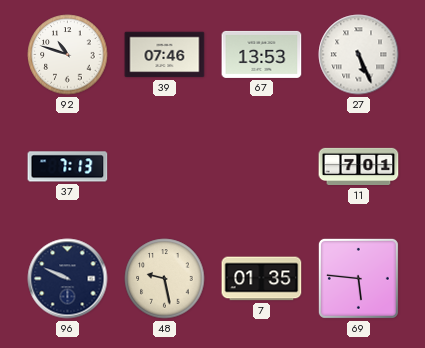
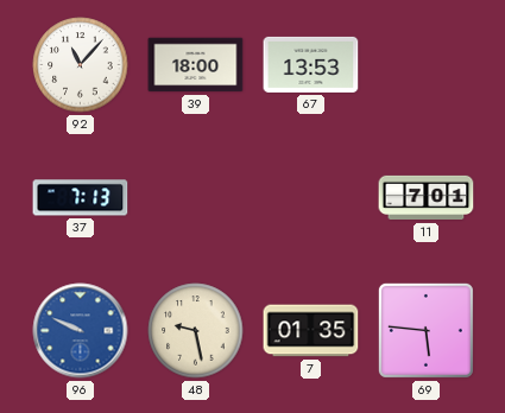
92: 10:48 -> 11:07 (81, 65)
39: 07:46 -> 18:00 (196, 65)
27: 5:26 -> none (359, 55)
96 dial: navy -> blue (81, 331)
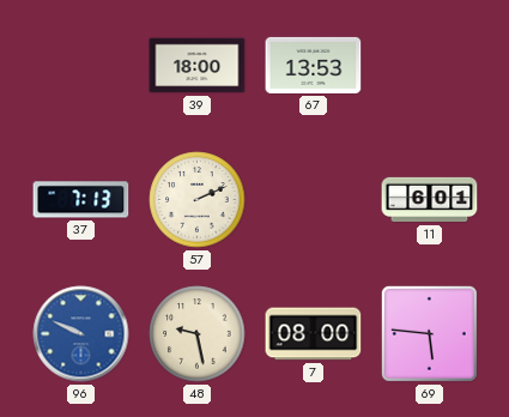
92: 11:07 -> none (81, 65)
57: none -> 2:11 (198, 200)
11: 7:01 -> 6:01 (430, 200)
7: 01:35 -> 08:00 (314, 334)
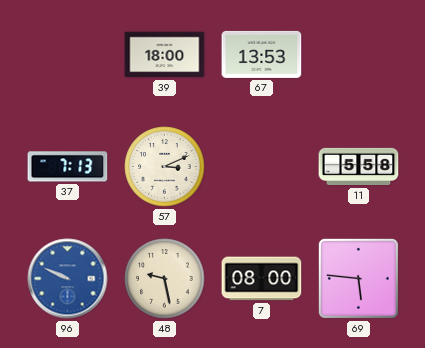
57: 2:11 -> 3:11 (165, 167)
11: 6:01 -> 5:58 (359, 167)
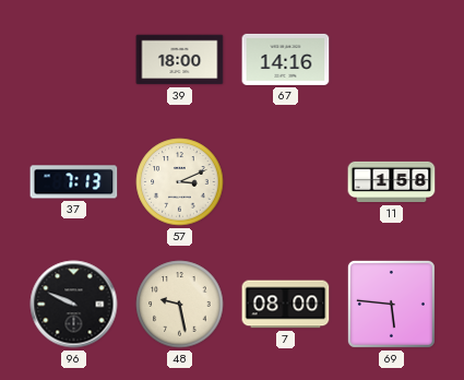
67: 13:53 -> 14:16 (286, 59)
11: 5:58 -> 1:58 (392, 182)
96 dial: blue -> black (74, 305)
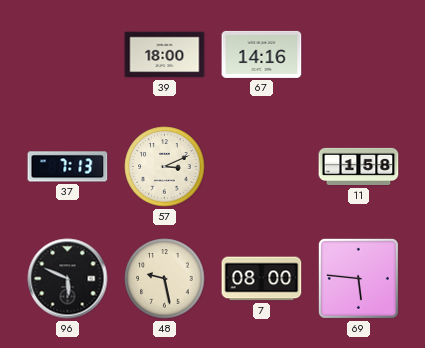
96: 9:49 -> 5:49 (68, 279)
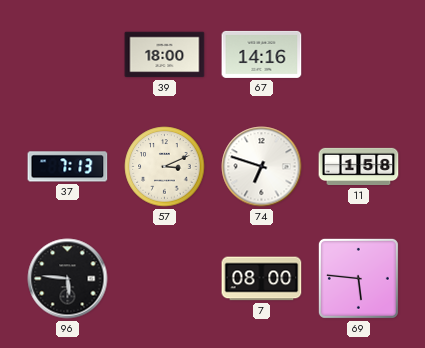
74: none -> 6:48 (262, 167)
96: 5:49 -> 5:46 (68, 279)
48: 9:28 -> none (165, 279)
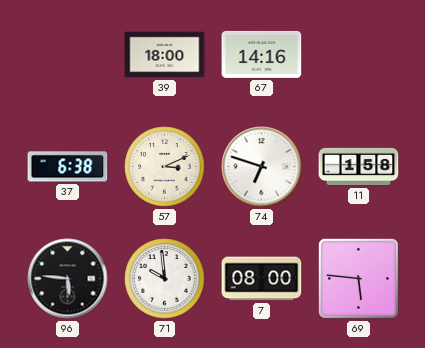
37: 7:13 -> 6:38 (68, 167)
71: none -> 9:59 (165, 279)
